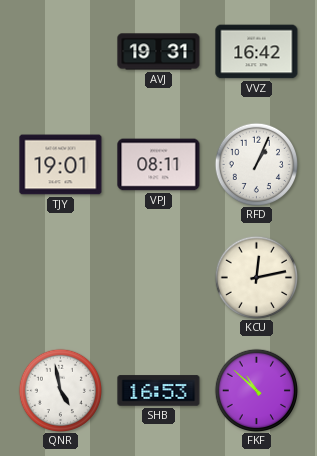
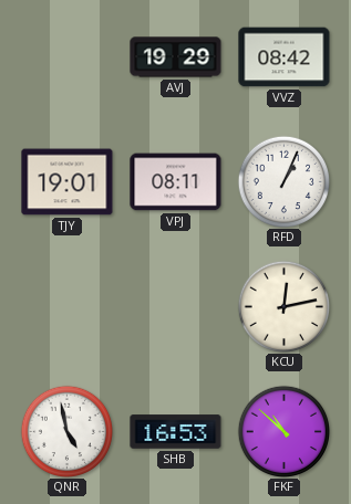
AVJ: 19:31 -> 19:29 (176, 57)
VVZ: 16:42 -> 08:42 (285, 57)
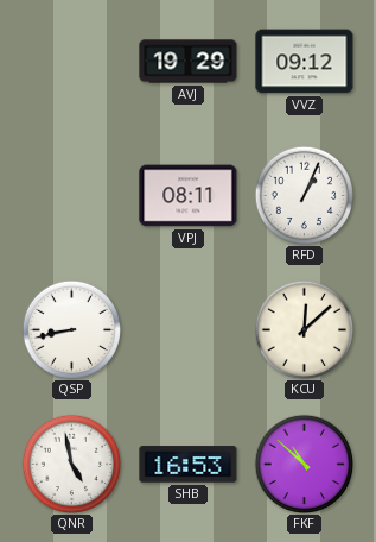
VVZ: 08:42 -> 09:12 (305, 62)
TJY: 19:01 -> none (68, 182)
QSP: none -> 8:43 (71, 329)
KCU: 12:13 -> 12:08 (304, 329)
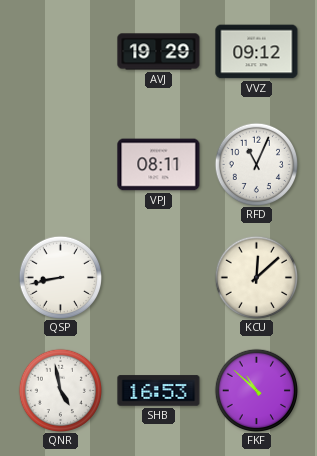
RFD: 1:04 -> 11:04 (256, 164)
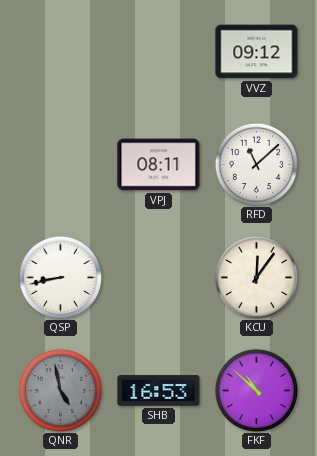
AVJ: 19:29 -> none (159, 52)
RFD: 11:04 -> 11:08 (256, 164)
KCU: 12:08 -> 12:06 (256, 277)
QNR dial: white -> grey (60, 390)
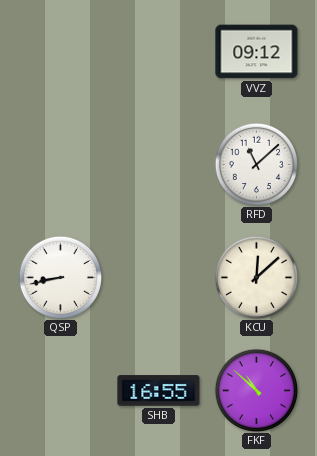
VPJ: 08:11 -> none (159, 165)
KCU: 12:06 -> 12:08 (256, 277)
QNR: 4:58 -> none (60, 390)
SHB: 16:53 -> 16:55 (159, 391)
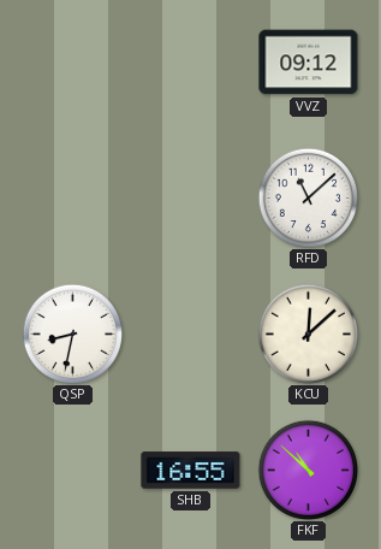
QSP: 8:43 -> 8:32 (72, 333)
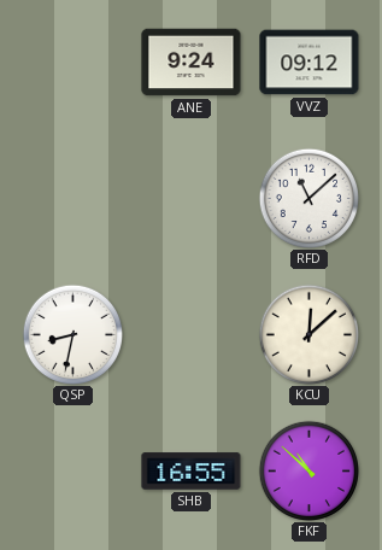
ANE: none -> 9:24 (192, 63)
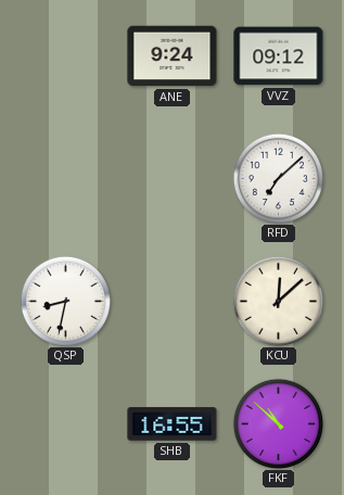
RFD: 11:08 -> 7:08 (278, 178)
